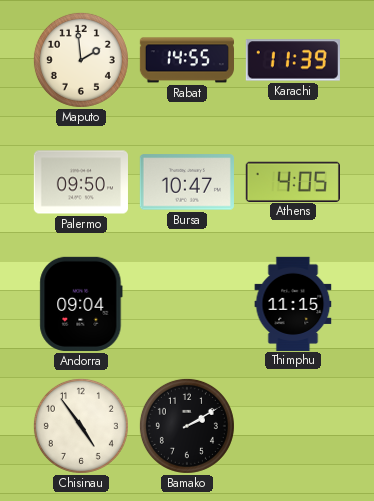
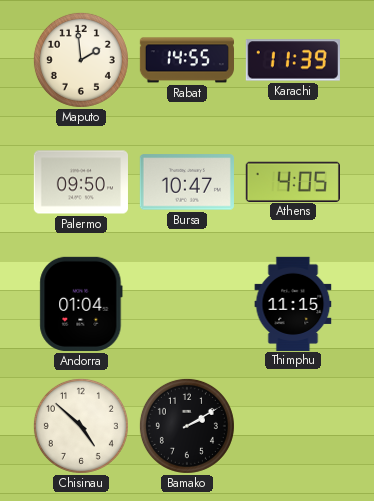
Andorra: 09:04 -> 01:04 (81, 304)
Chisinau: 4:54 -> 4:52 (81, 426)
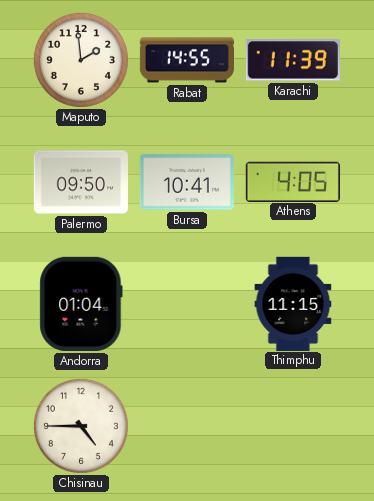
Bursa: 10:47 -> 10:41 (187, 182)
Chisinau: 4:52 -> 4:45 (81, 426)
Bamako: 2:10 -> none (187, 426)
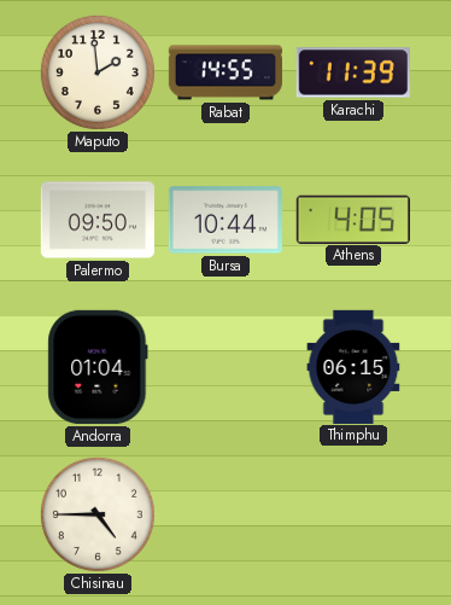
Bursa: 10:41 -> 10:44 (225, 220)
Thimphu: 11:15 -> 06:15 (353, 366)
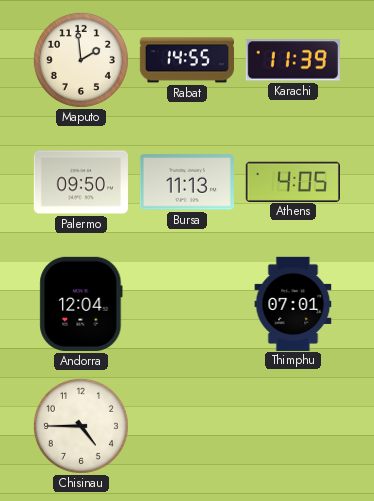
Bursa: 10:44 -> 11:13 (187, 182)
Andorra: 01:04 -> 12:04 (81, 304)
Thimphu: 06:15 -> 07:01 (293, 303)
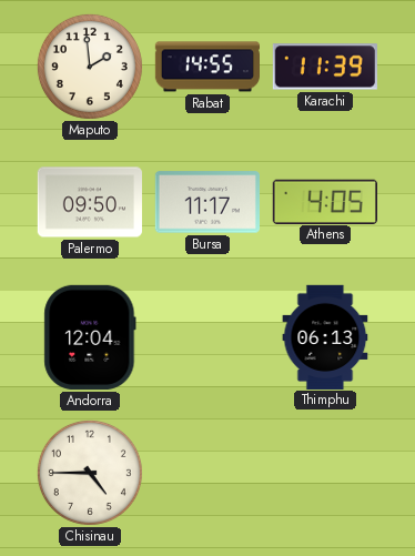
Bursa: 11:13 -> 11:17 (207, 202)
Thimphu: 07:01 -> 06:13 (325, 336)
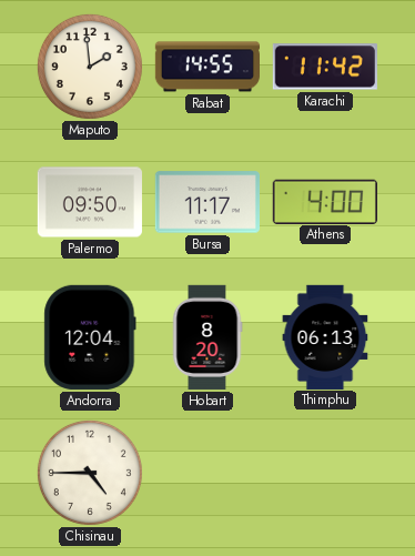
Karachi: 11:39 -> 11:42 (325, 67)
Athens: 4:05 -> 4:00 (325, 201)
Hobart: none -> 8:20 (207, 337)
